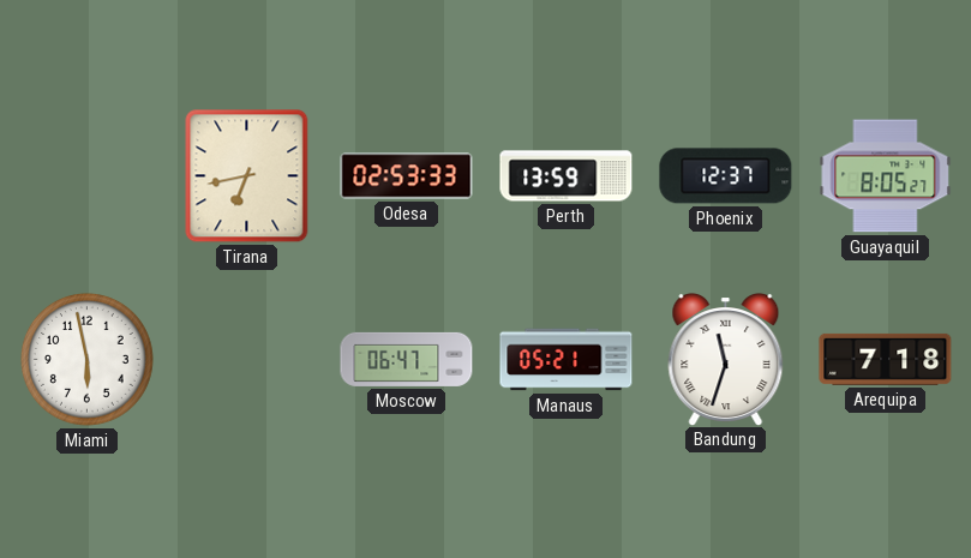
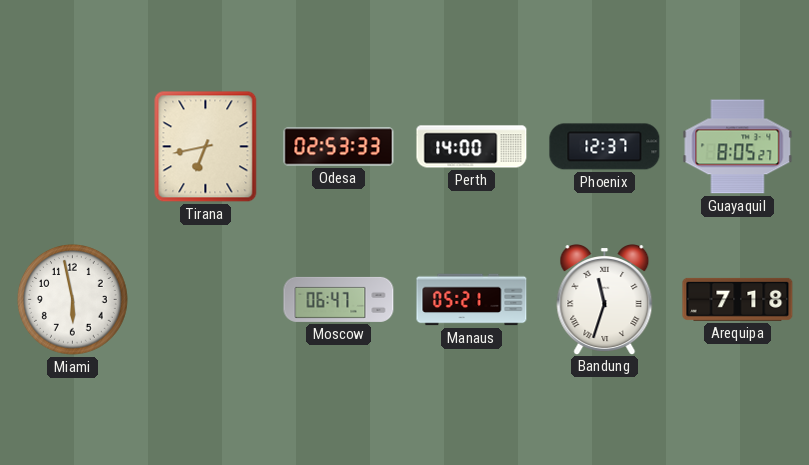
Perth: 13:59 -> 14:00 (472, 147)
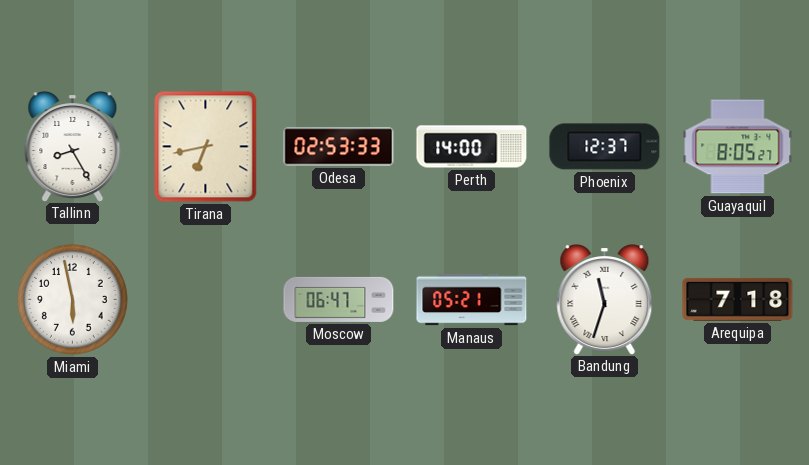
Tallinn: none -> 8:25 (73, 147)
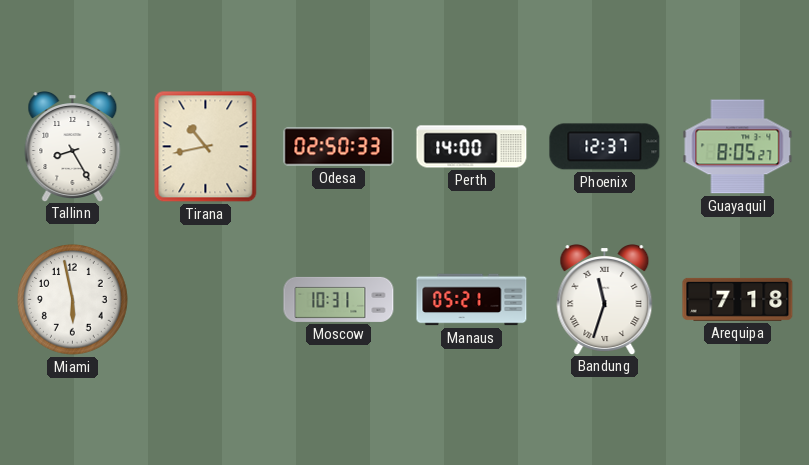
Tirana: 6:43 -> 10:43 (206, 147)
Odesa: 02:53 -> 02:50 (339, 147)
Moscow: 06:47 -> 10:31 (339, 299)
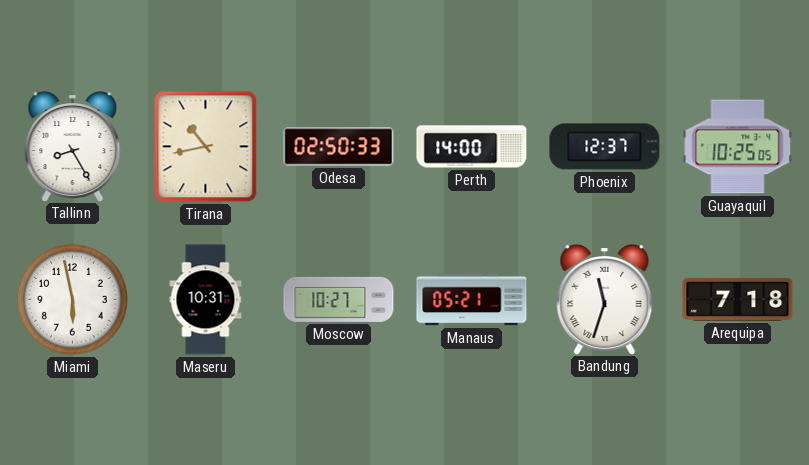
Guayaquil: 8:05 -> 10:25 (738, 147)
Maseru: none -> 10:31 (206, 300)
Moscow: 10:31 -> 10:27 (339, 299)
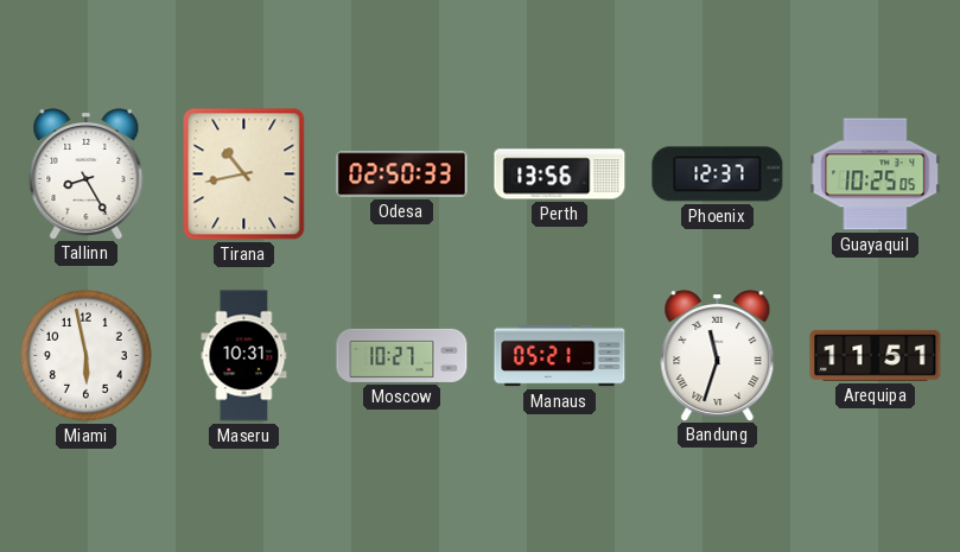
Perth: 14:00 -> 13:56 (560, 175)
Arequipa: 7:18 -> 11:51 (876, 355)
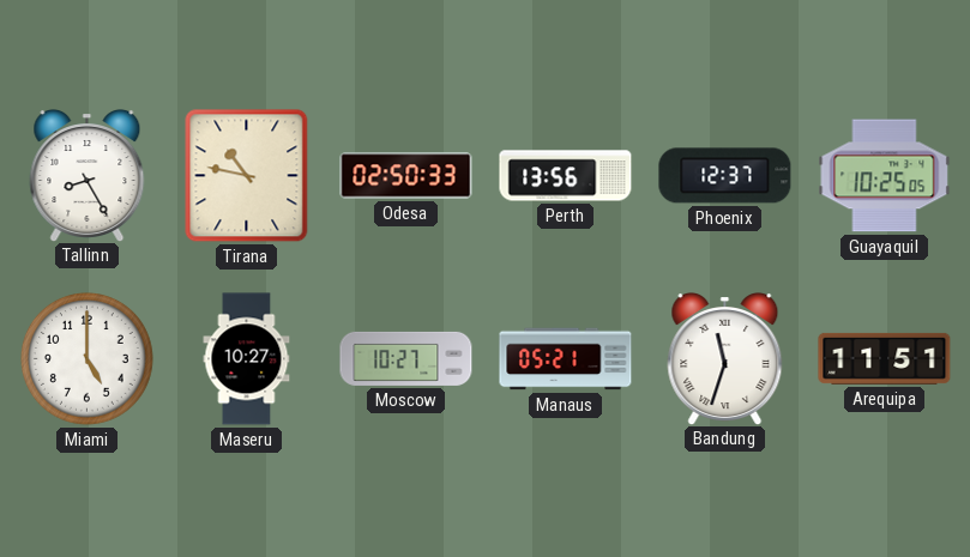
Tirana: 10:43 -> 10:47 (247, 176)
Miami: 5:58 -> 5:00 (88, 359)
Maseru: 10:31 -> 10:27 (247, 359)
